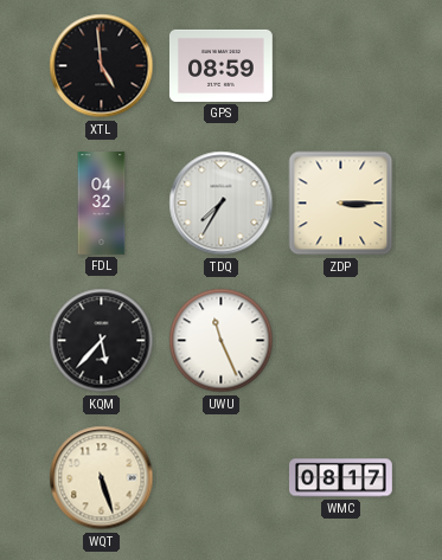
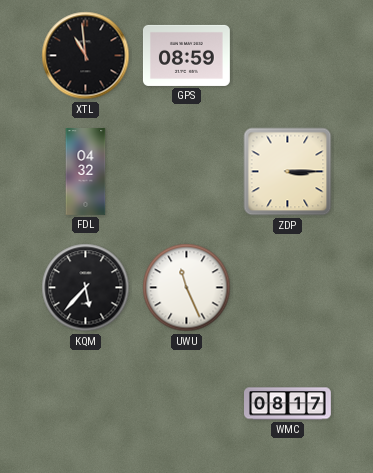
XTL: 4:59 -> 10:59 (86, 56)
TDQ: 7:35 -> none (222, 204)
WQT: 5:27 -> none (102, 478)
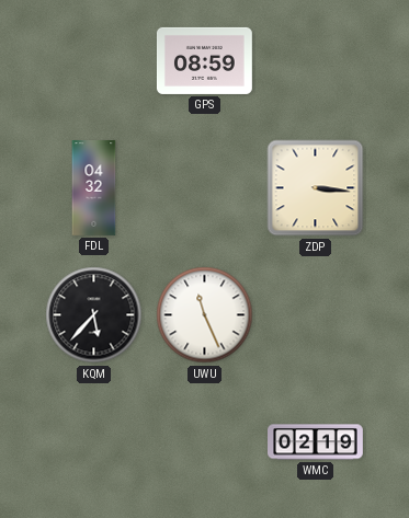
XTL: 10:59 -> none (86, 56)
ZDP: 3:15 -> 3:16 (316, 188)
WMC: 08:17 -> 02:19 (316, 442)
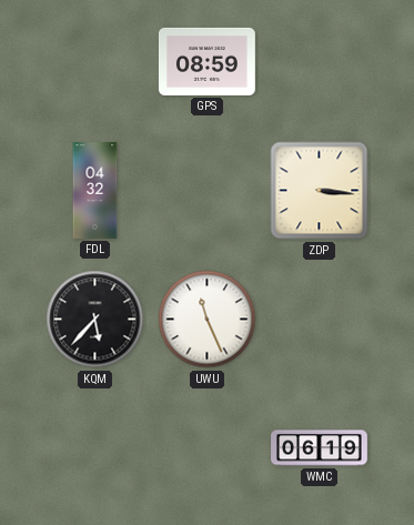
WMC: 02:19 -> 06:19 (320, 448)
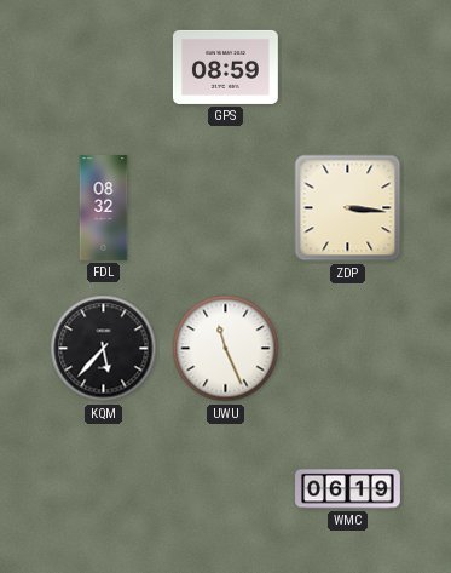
FDL: 04:32 -> 08:32 (104, 208)
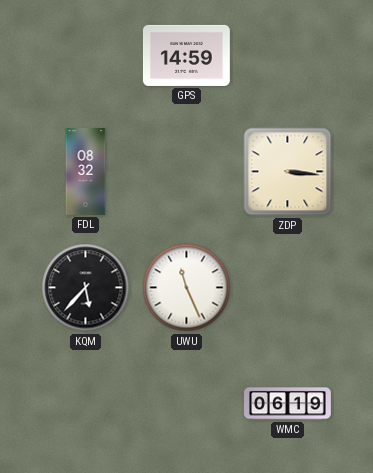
GPS: 08:59 -> 14:59 (187, 55)
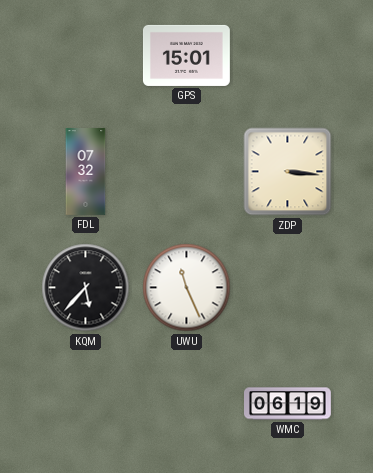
GPS: 14:59 -> 15:01 (187, 55)
FDL: 08:32 -> 07:32 (86, 172)
